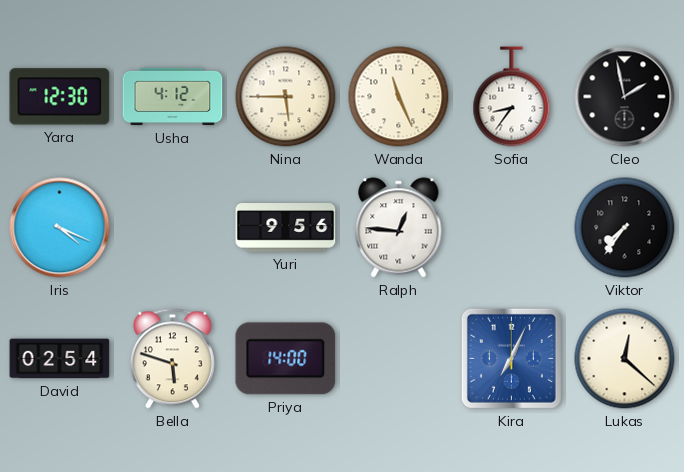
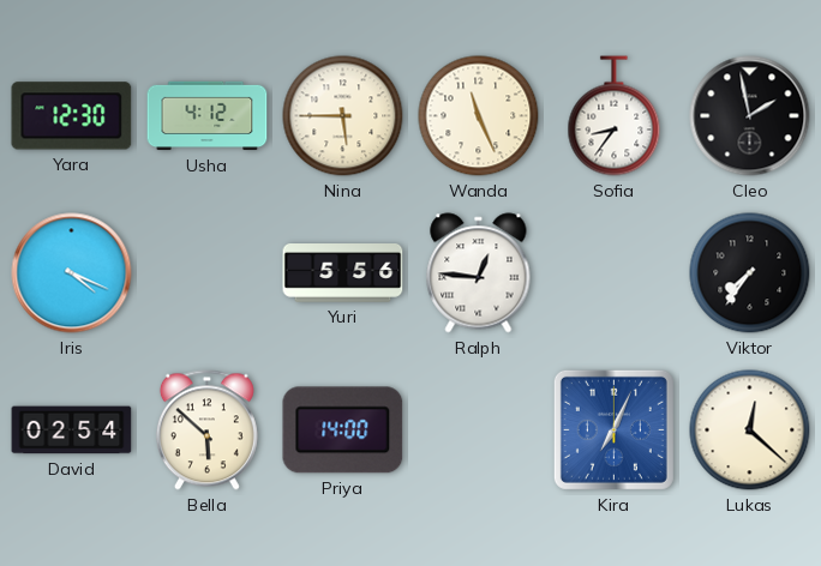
Yuri: 9:56 -> 5:56 (343, 273)
Bella: 5:48 -> 5:52 (206, 430)
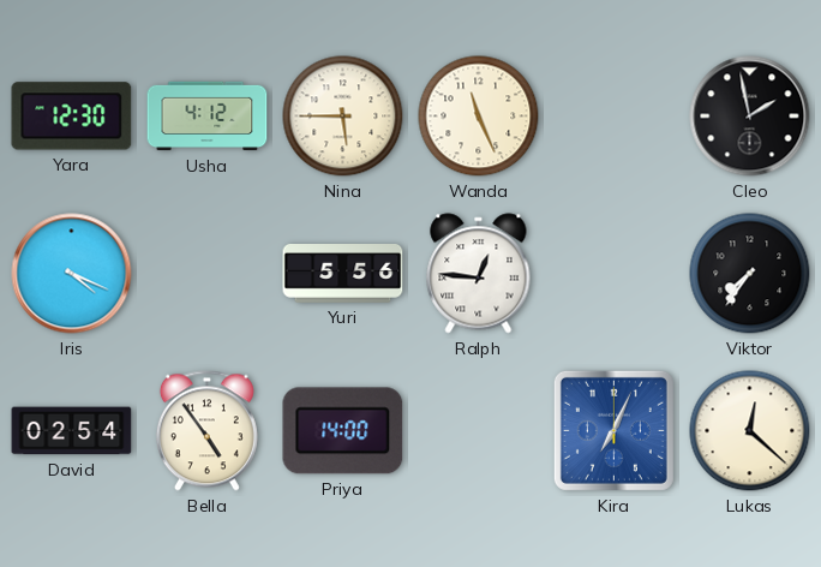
Sofia: 8:36 -> none (615, 116)
Bella: 5:52 -> 4:54 (206, 431)
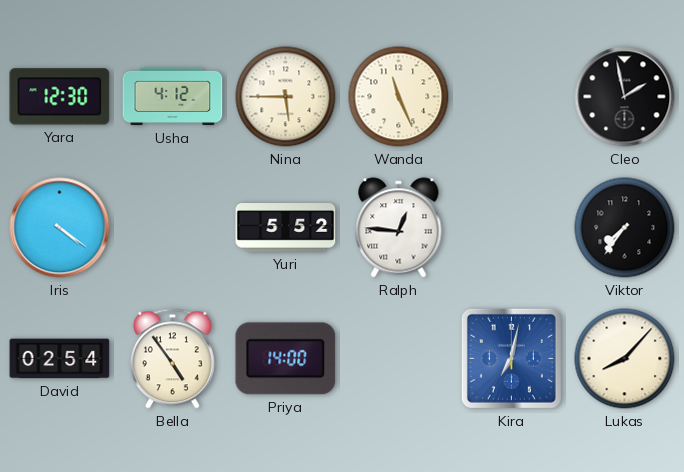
Iris: 4:19 -> 4:21 (60, 228)
Yuri: 5:56 -> 5:52 (286, 228)
Kira: 7:04 -> 7:02 (511, 358)
Lukas: 12:22 -> 8:07 (625, 359)
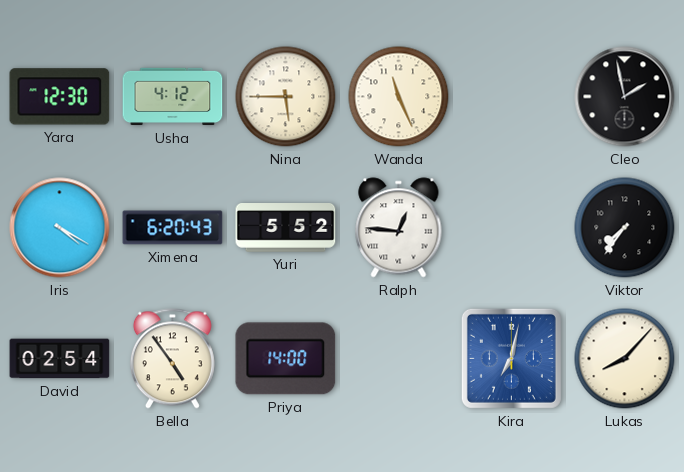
Iris: 4:21 -> 4:20 (60, 228)
Ximena: none -> 6:20 (173, 228)
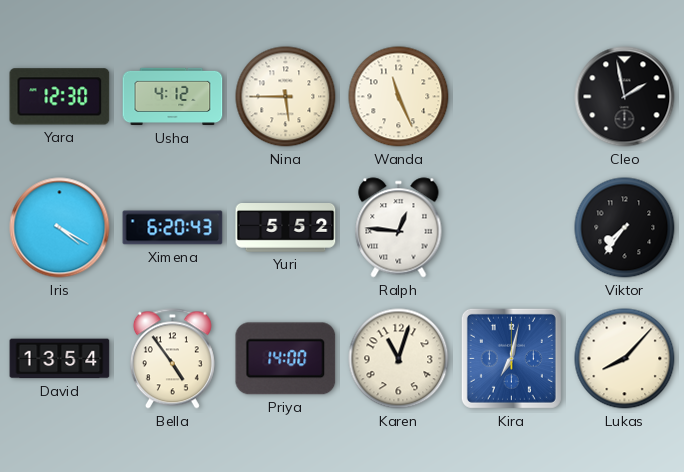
David: 02:54 -> 13:54 (60, 359)
Karen: none -> 11:03 (399, 359)
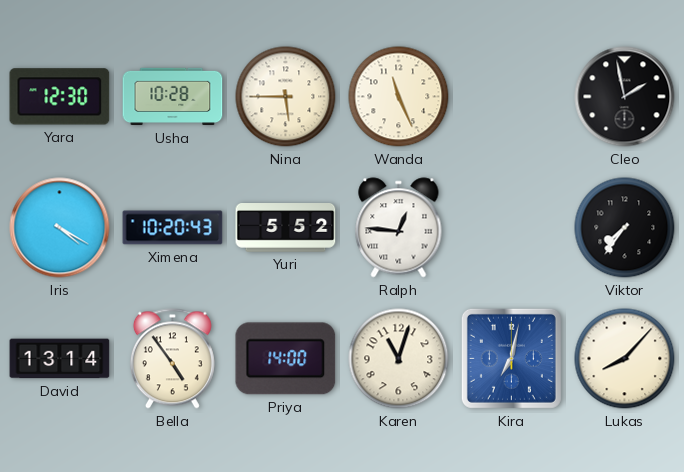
Usha: 4:12 -> 10:28 (173, 97)
Ximena: 6:20 -> 10:20 (173, 228)
David: 13:54 -> 13:14 (60, 359)
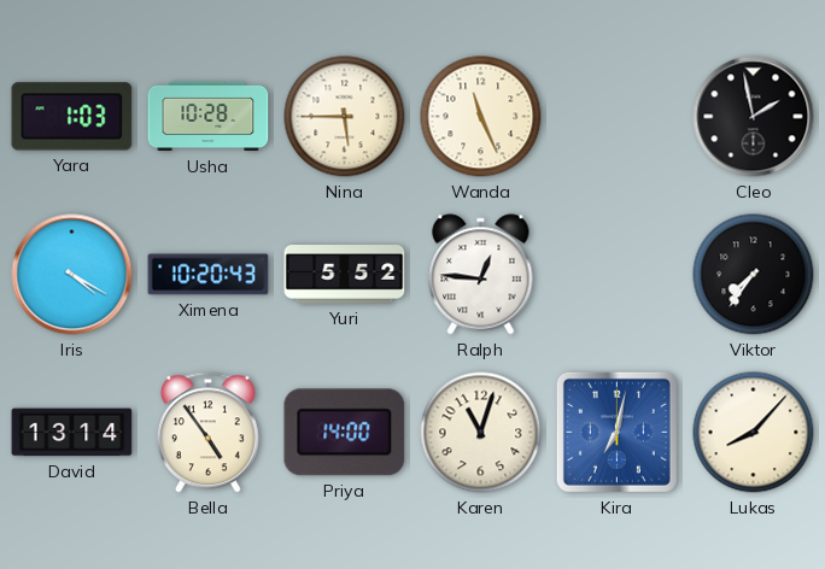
Yara: 12:30 -> 1:03 (72, 117)
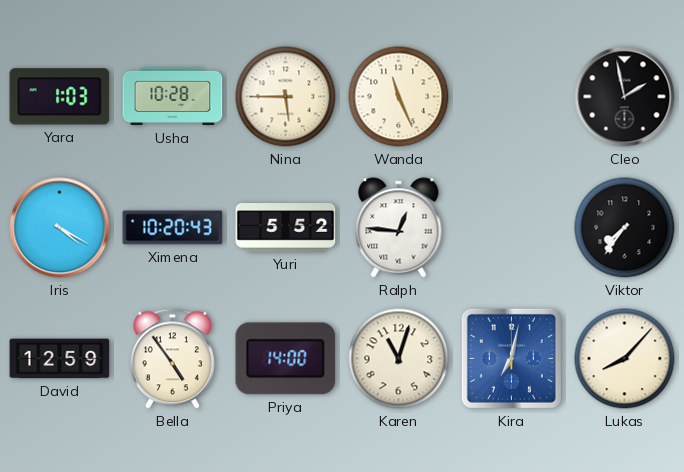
David: 13:14 -> 12:59 (60, 359)
